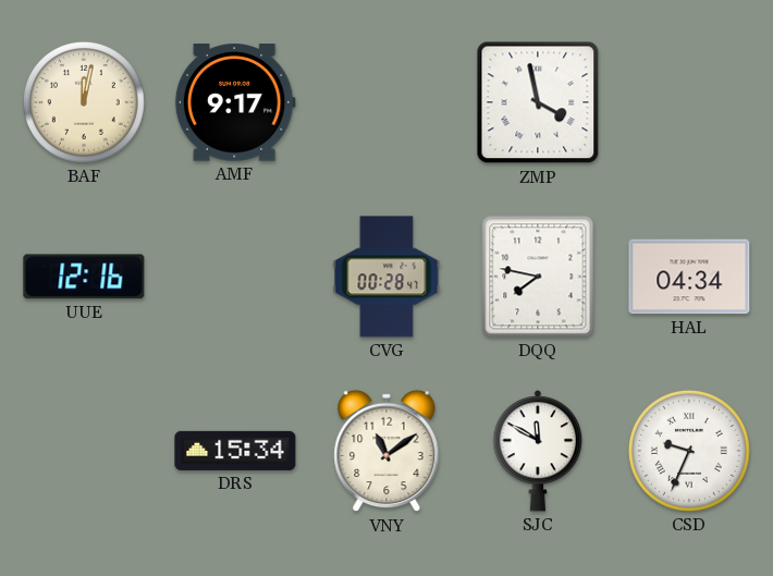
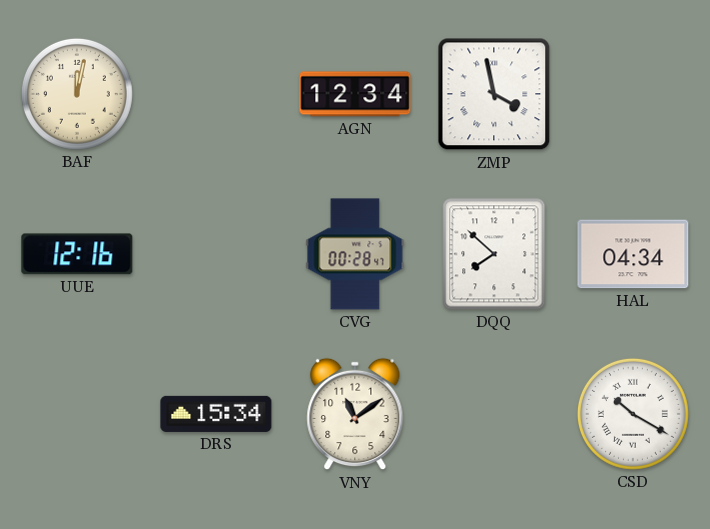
AMF: 9:17 -> none (235, 102)
AGN: none -> 12:34 (355, 94)
DQQ: 7:47 -> 7:52 (494, 254)
SJC: 11:50 -> none (537, 451)
CSD: 9:34 -> 10:20 (633, 414)
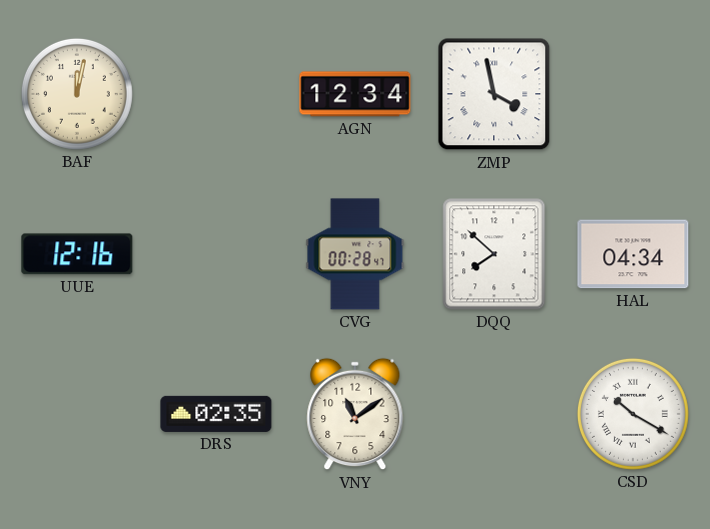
DRS: 15:34 -> 02:35 (216, 414)
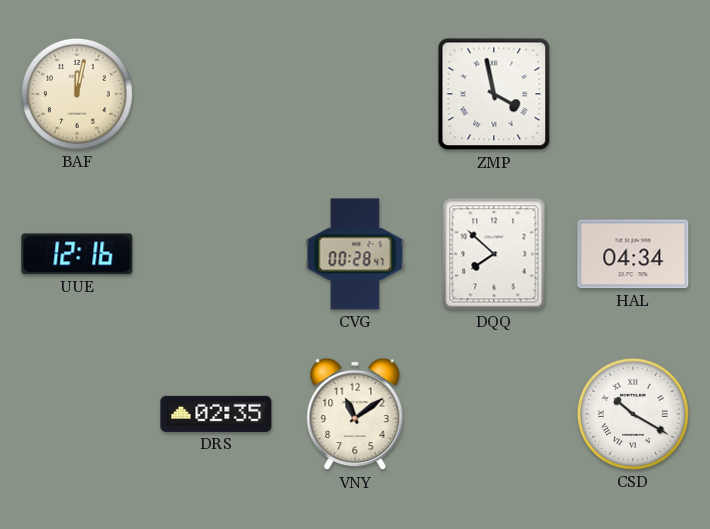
AGN: 12:34 -> none (355, 94)
